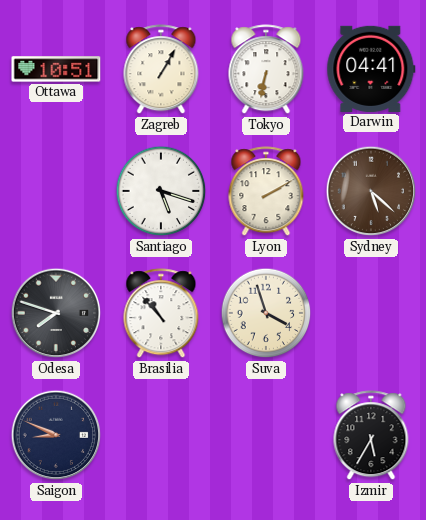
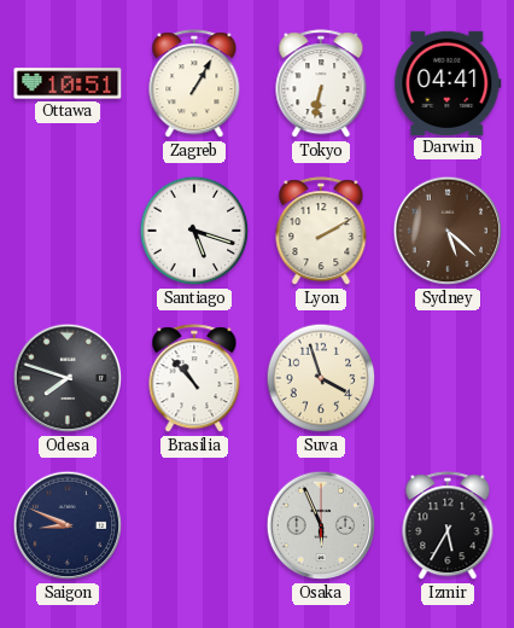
Osaka: none -> 5:56 (321, 525)
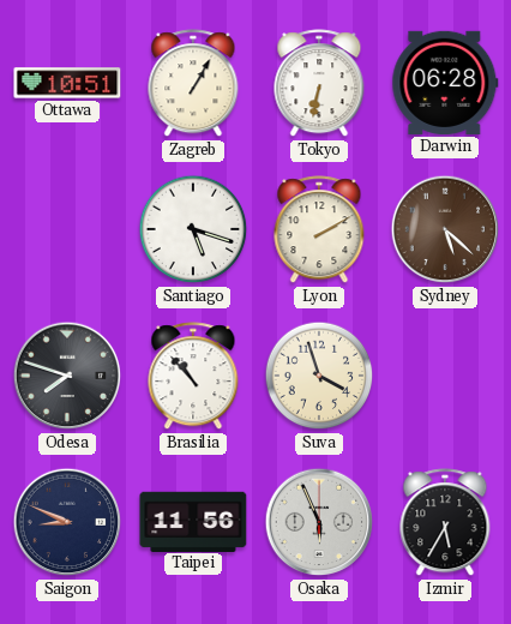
Darwin: 04:41 -> 06:28 (445, 83)
Taipei: none -> 11:56 (193, 521)
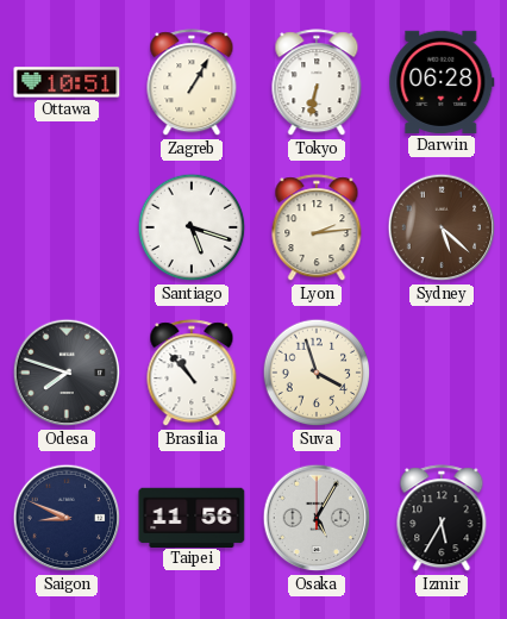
Lyon: 2:10 -> 2:14 (317, 229)
Osaka: 5:56 -> 5:05 (317, 518)
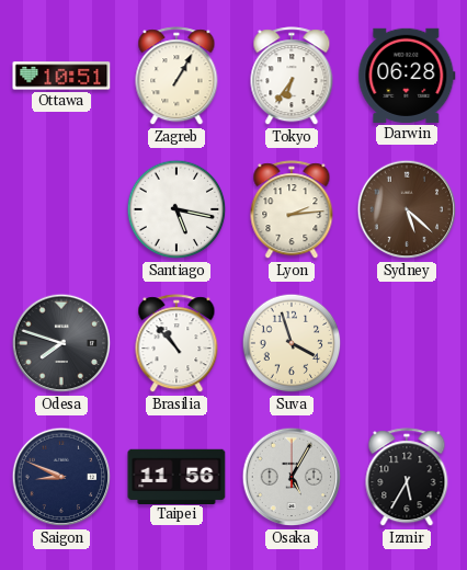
Tokyo: 6:32 -> 6:36 (292, 77)
Santiago: 5:18 -> 5:17 (176, 209)
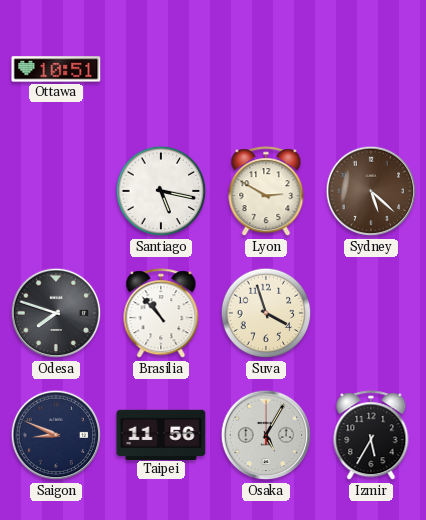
Zagreb: 1:05 -> none (176, 77)
Tokyo: 6:36 -> none (292, 77)
Darwin: 06:28 -> none (407, 76)
Lyon: 2:14 -> 2:50 (266, 192)
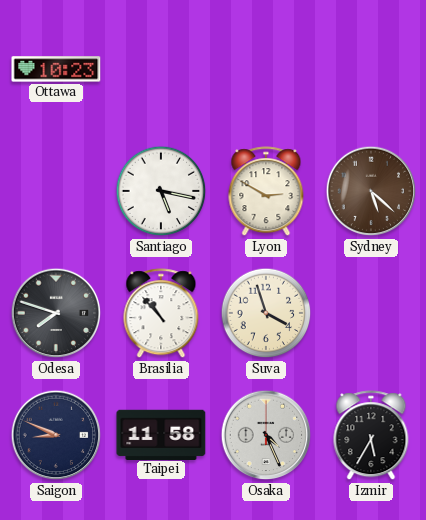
Ottawa: 10:51 -> 10:23 (56, 69)
Taipei: 11:56 -> 11:58 (161, 434)
Osaka: 5:05 -> 4:26 (266, 435)
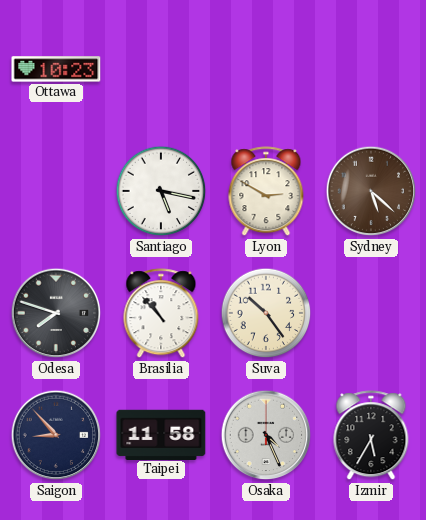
Suva: 3:57 -> 10:24 (266, 313)
Saigon: 8:49 -> 8:53 (56, 435)
